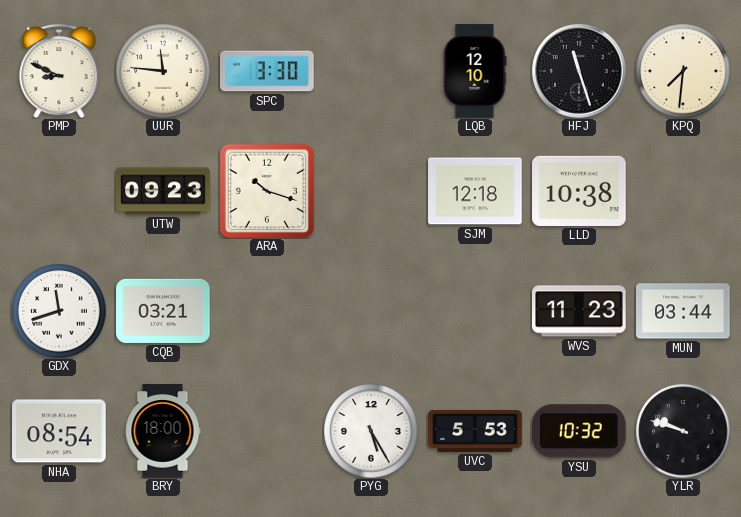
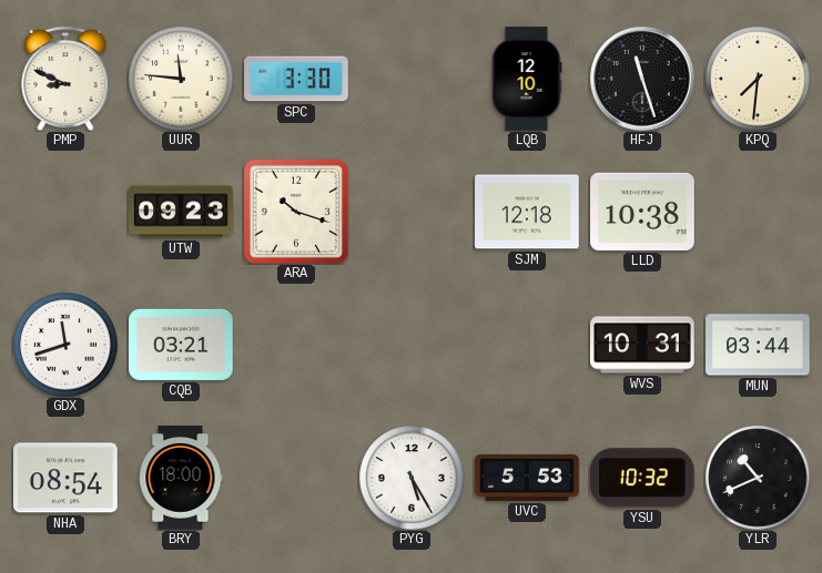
WVS: 11:23 -> 10:31 (642, 345)
YLR: 9:48 -> 10:41 (758, 478)
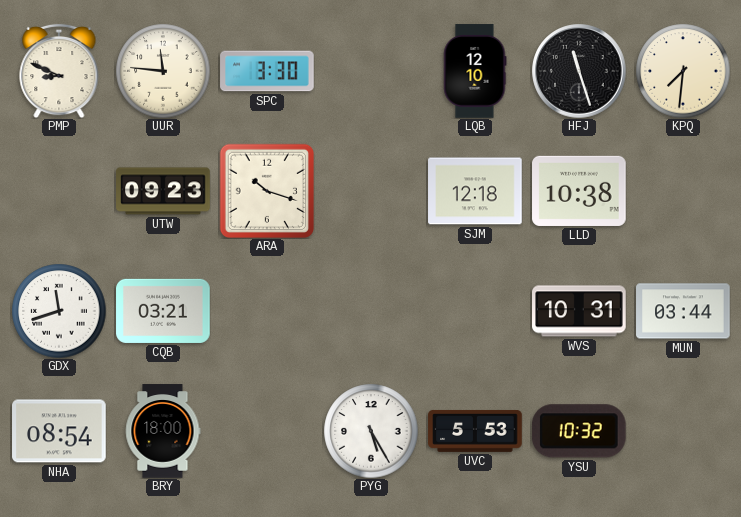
YLR: 10:41 -> none (758, 478)
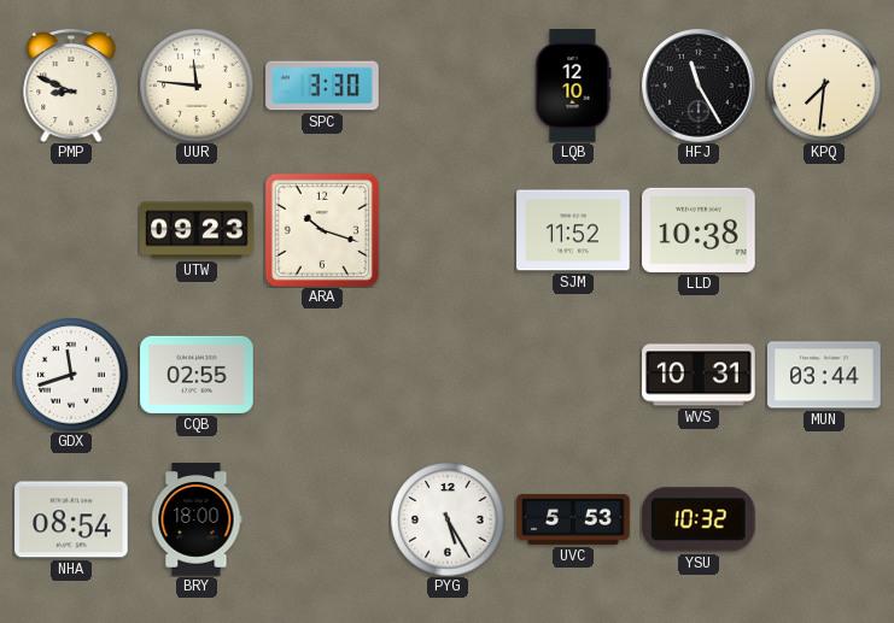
HFJ: 11:27 -> 11:25 (699, 86)
SJM: 12:18 -> 11:52 (573, 230)
CQB: 03:21 -> 02:55 (197, 375)
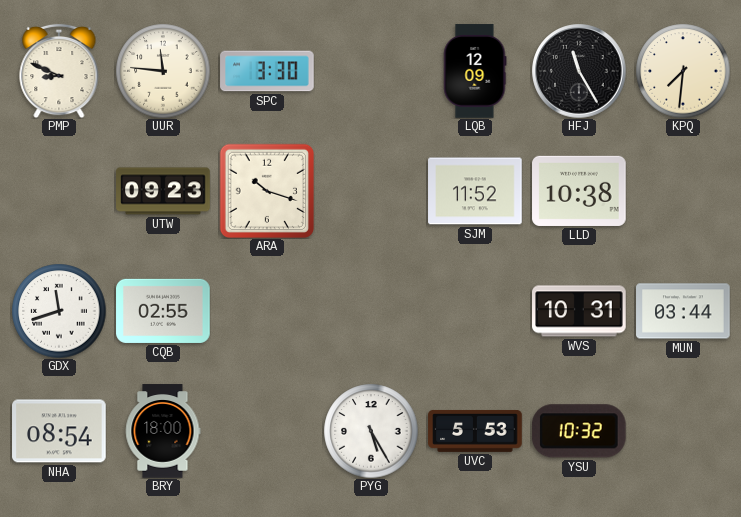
LQB: 12:10 -> 12:09 (475, 71)
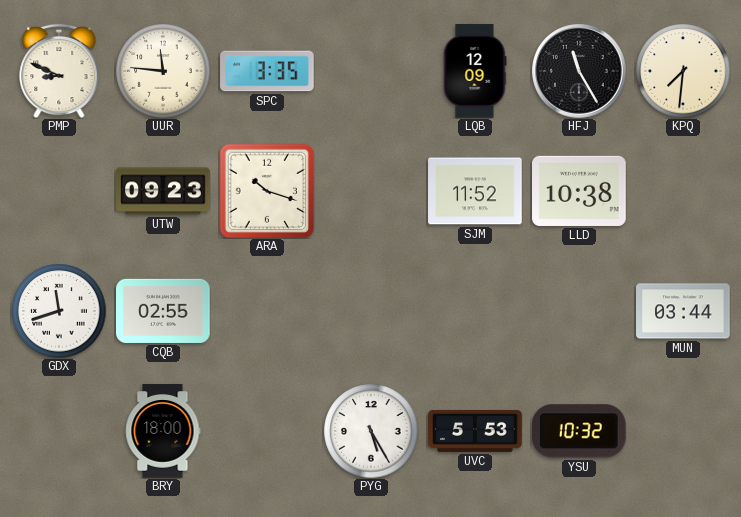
SPC: 3:30 -> 3:35 (267, 71)
WVS: 10:31 -> none (579, 311)
NHA: 08:54 -> none (59, 431)
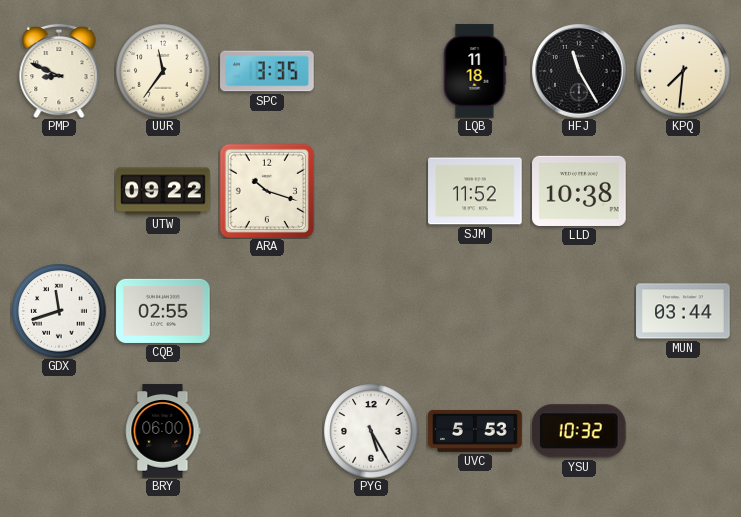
UUR: 11:46 -> 11:36 (163, 71)
LQB: 12:09 -> 11:18 (475, 71)
UTW: 09:23 -> 09:22 (163, 191)
BRY: 18:00 -> 06:00 (163, 431)
